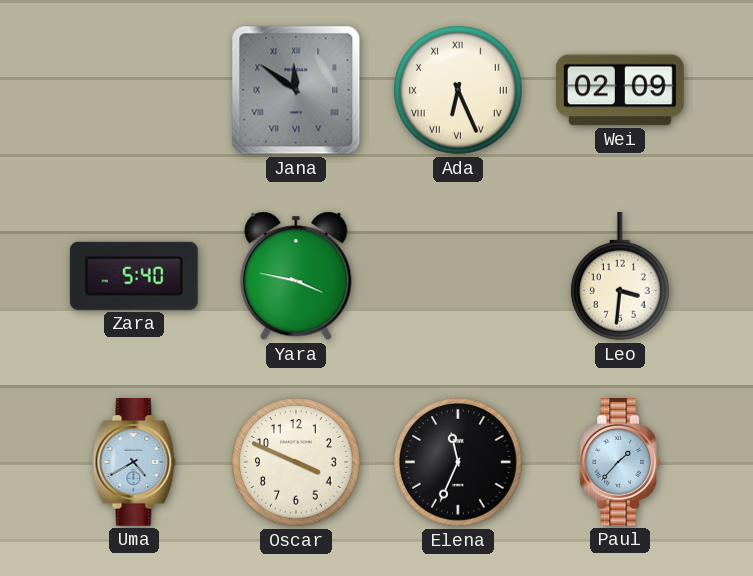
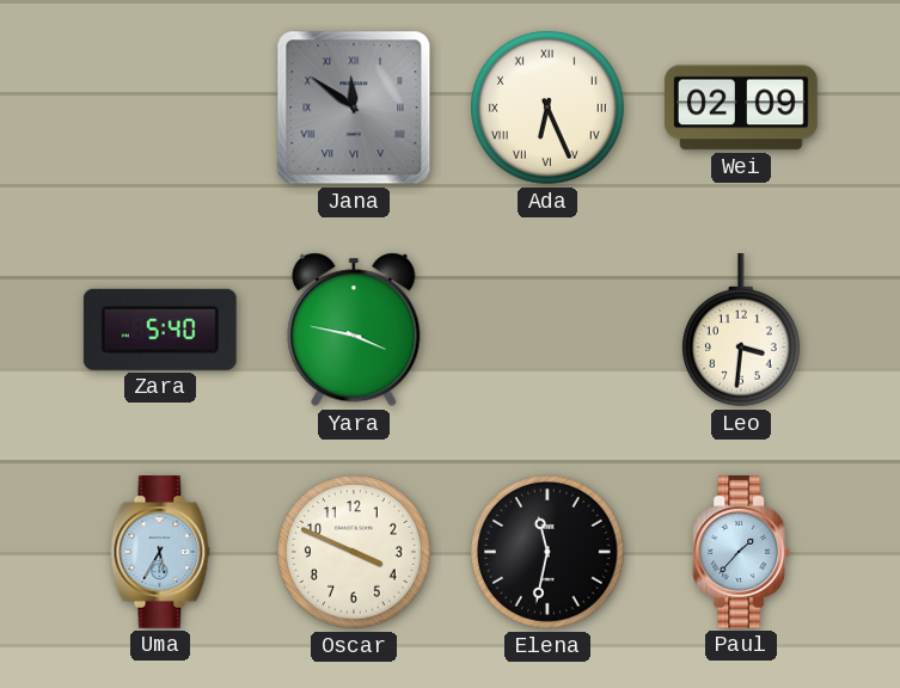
Uma: 4:40 -> 5:35 (160, 553)
Elena: 11:34 -> 11:32 (549, 553)
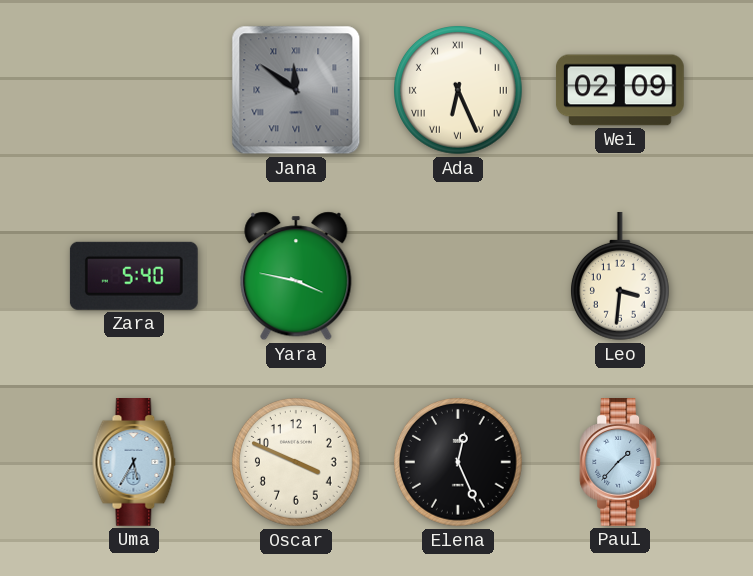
Elena: 11:32 -> 12:26 (459, 463)
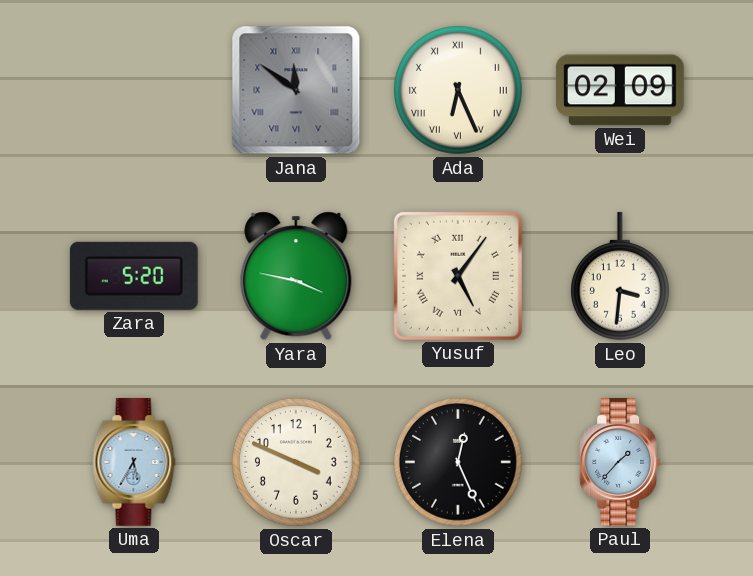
Zara: 5:40 -> 5:20 (134, 276)
Yusuf: none -> 5:06 (458, 276)
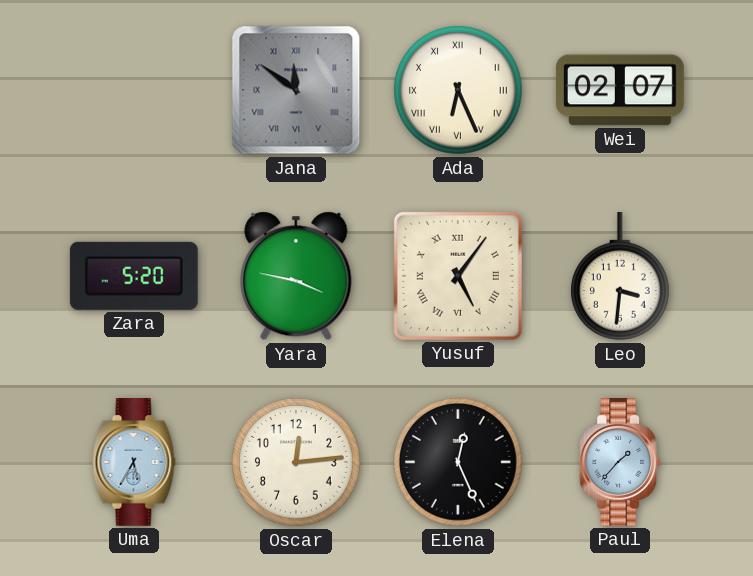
Wei: 02:09 -> 02:07 (620, 90)
Oscar: 3:49 -> 12:14 (297, 463)
